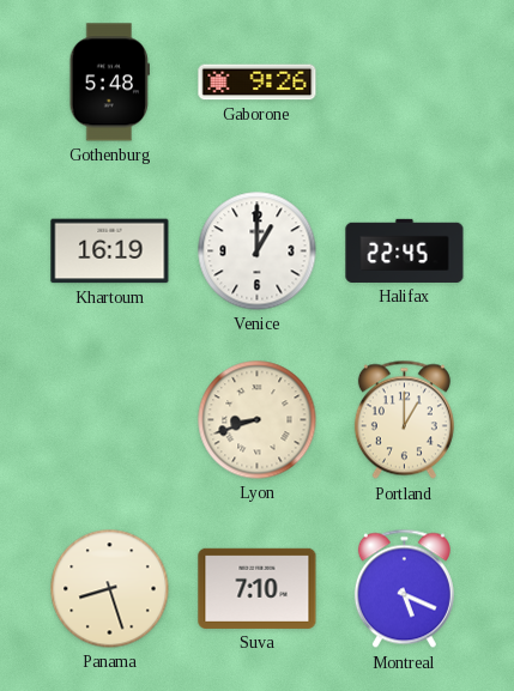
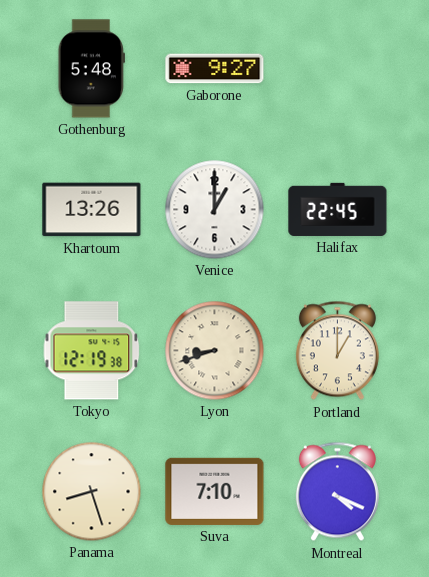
Gaborone: 9:26 -> 9:27 (215, 69)
Khartoum: 16:19 -> 13:26 (92, 210)
Tokyo: none -> 12:19 (92, 351)
Montreal: 5:19 -> 4:19 (337, 492)
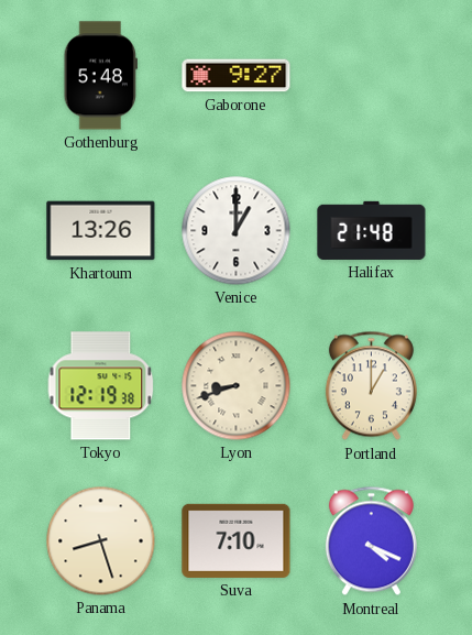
Halifax: 22:45 -> 21:48 (372, 230)
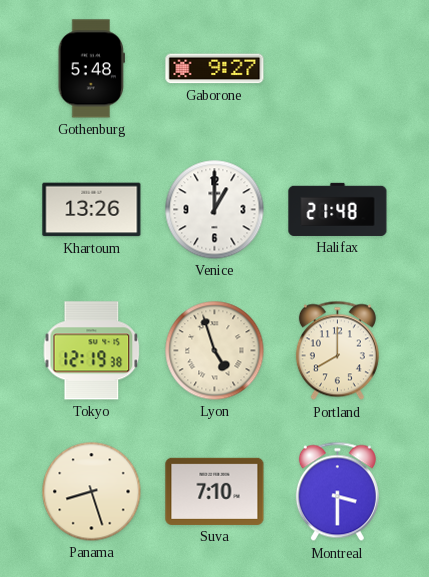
Lyon: 8:42 -> 4:57 (215, 351)
Portland: 1:00 -> 8:00 (337, 351)
Montreal: 4:19 -> 3:30 (337, 492)
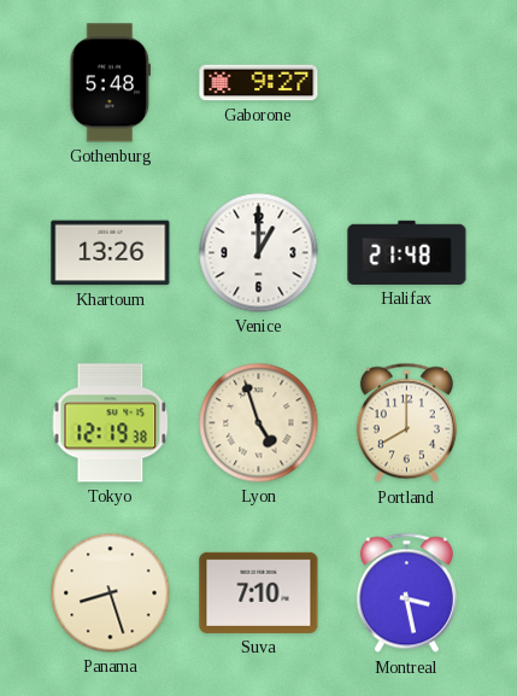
Montreal: 3:30 -> 3:28 (406, 593)
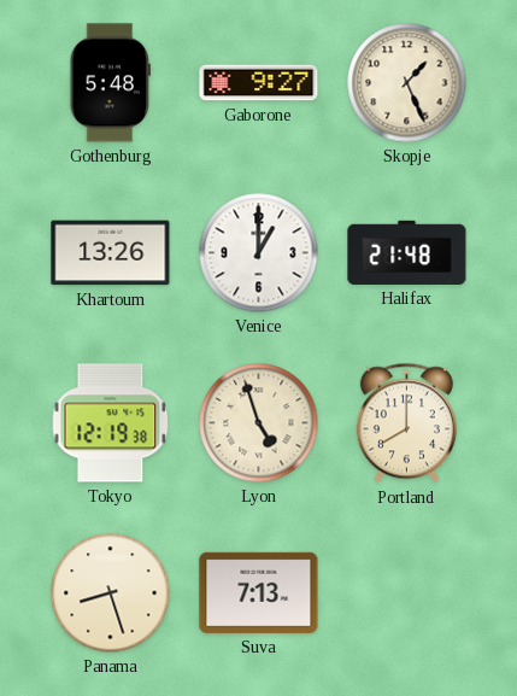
Skopje: none -> 1:26 (407, 83)
Suva: 7:10 -> 7:13 (259, 592)
Montreal: 3:28 -> none (406, 593)
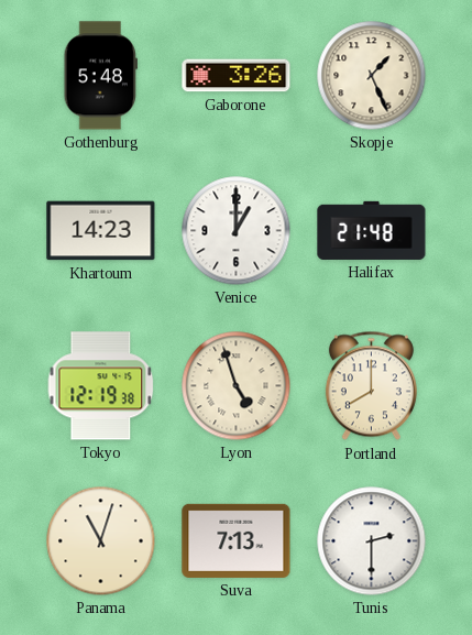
Gaborone: 9:27 -> 3:26 (237, 76)
Khartoum: 13:26 -> 14:23 (101, 231)
Panama: 8:27 -> 11:03 (101, 541)
Tunis: none -> 2:30 (372, 541)
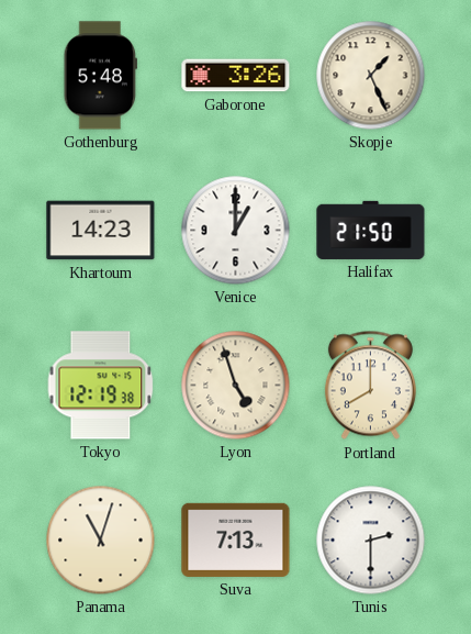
Halifax: 21:48 -> 21:50 (371, 230)
